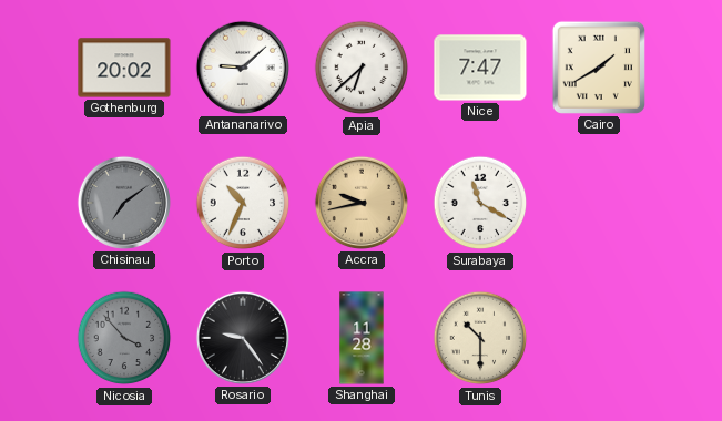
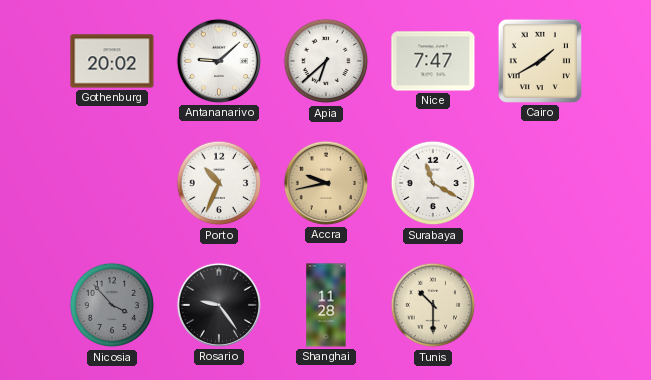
Chisinau: 7:09 -> none (124, 203)
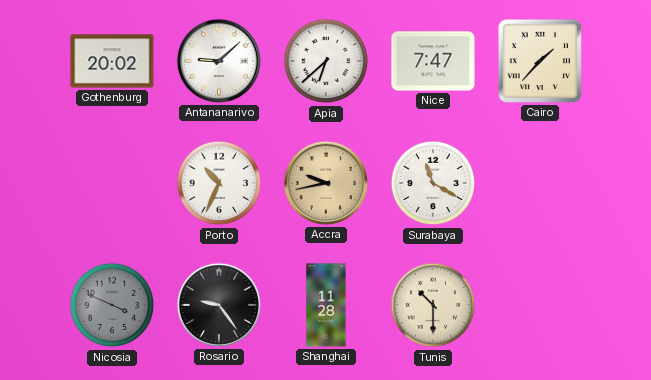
Cairo: 1:40 -> 1:37 (540, 61)
Nicosia: 3:53 -> 3:49 (112, 305)
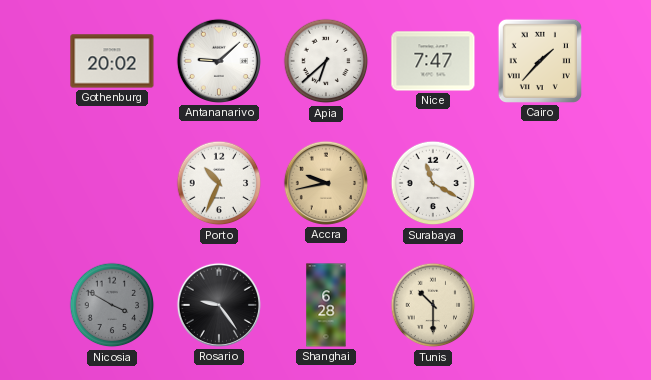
Nicosia: 3:49 -> 3:50 (112, 305)
Shanghai: 11:28 -> 6:28 (326, 305)
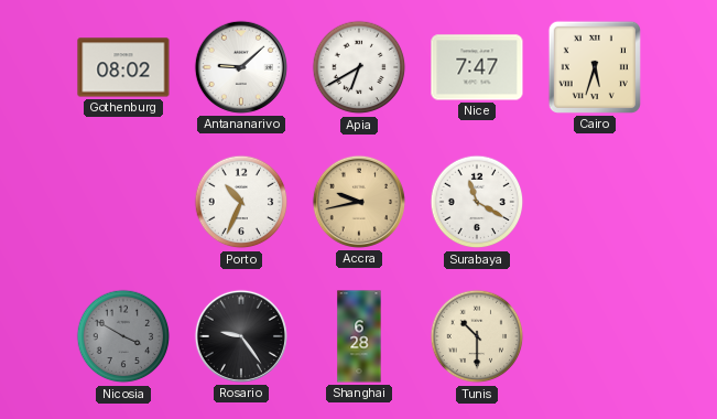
Gothenburg: 20:02 -> 08:02 (123, 67)
Apia: 6:38 -> 6:40 (359, 67)
Cairo: 1:37 -> 5:33 (595, 67)
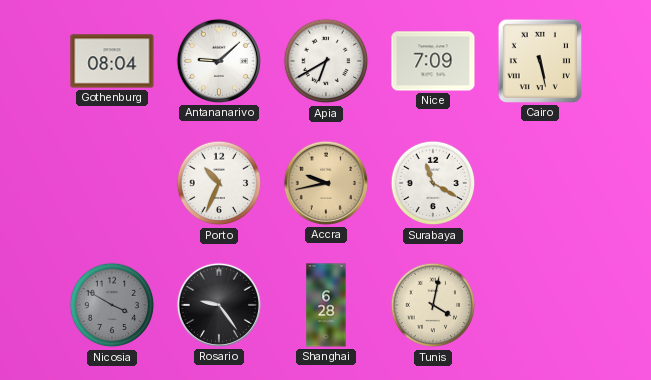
Gothenburg: 08:02 -> 08:04 (112, 61)
Nice: 7:47 -> 7:09 (433, 61)
Cairo: 5:33 -> 5:28 (540, 61)
Tunis: 10:30 -> 4:02 (433, 305)
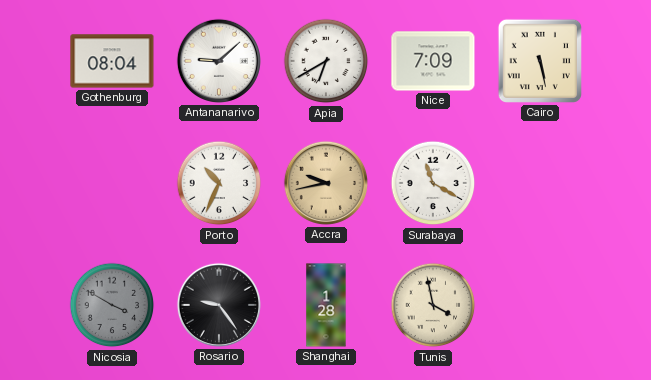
Shanghai: 6:28 -> 1:28 (326, 305)
Tunis: 4:02 -> 3:58 (433, 305)
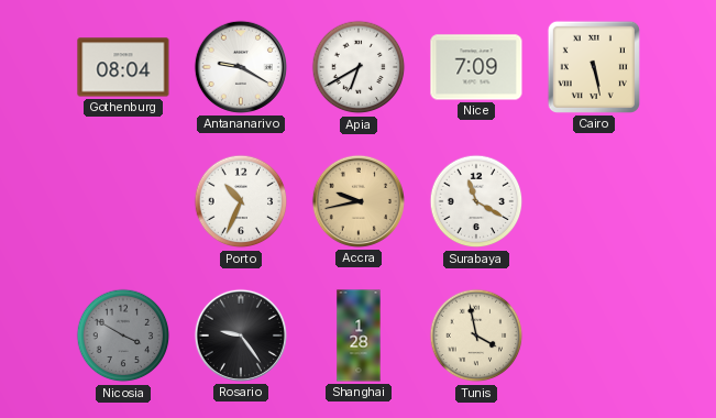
Antananarivo: 9:08 -> 9:20 (241, 67)
